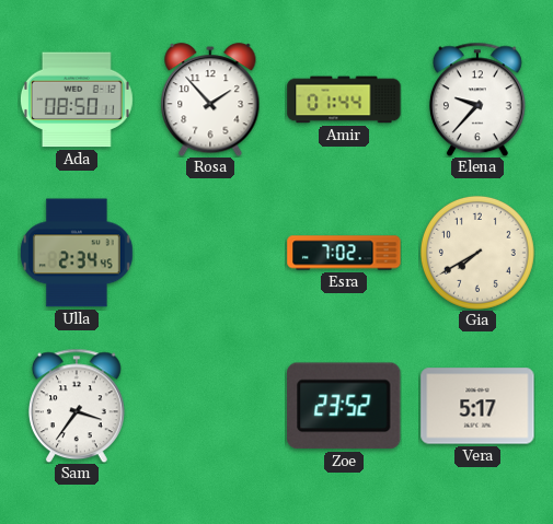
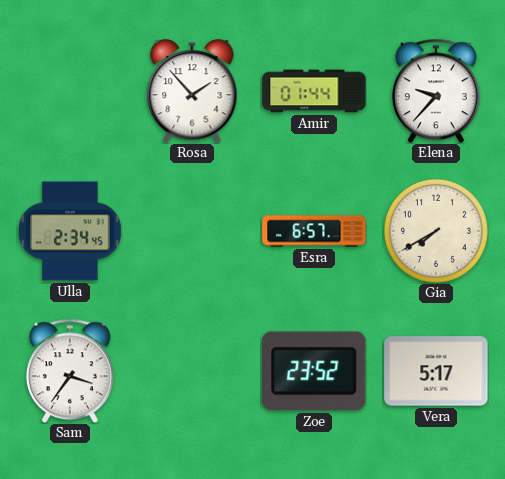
Ada: 08:50 -> none (77, 100)
Esra: 7:02 -> 6:57 (314, 231)
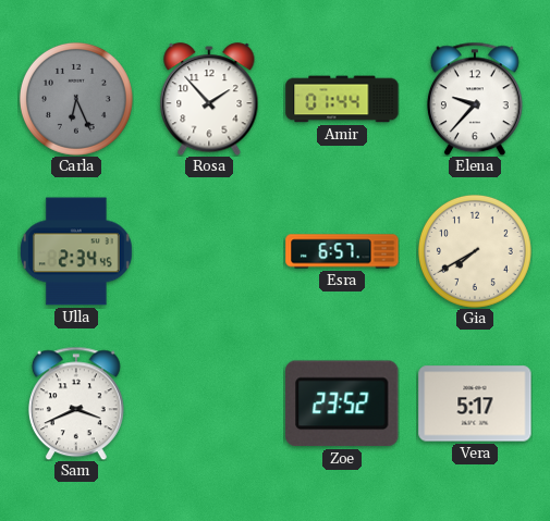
Carla: none -> 6:26 (76, 99)
Sam: 3:36 -> 3:41 (76, 404)
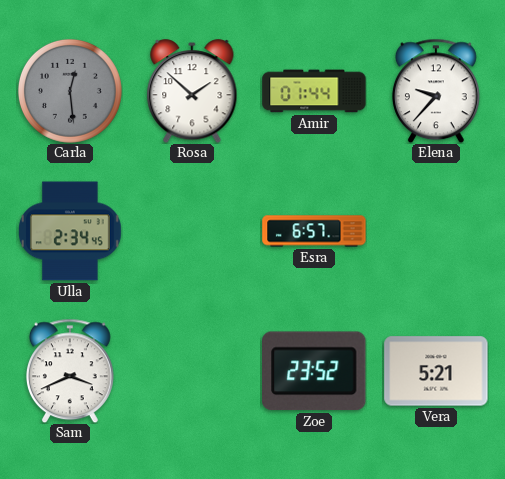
Carla: 6:26 -> 12:29 (70, 91)
Rosa: 1:53 -> 1:52 (192, 91)
Gia: 7:40 -> none (475, 251)
Vera: 5:17 -> 5:21 (436, 371)
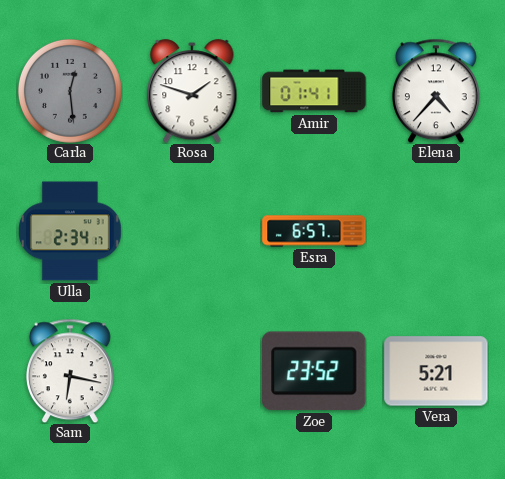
Rosa: 1:52 -> 1:48 (192, 91)
Amir: 01:44 -> 01:41 (314, 91)
Elena: 9:37 -> 4:37 (436, 91)
Ulla: 2:34:45 -> 2:34:17 (71, 231)
Sam: 3:41 -> 6:17 (70, 371)
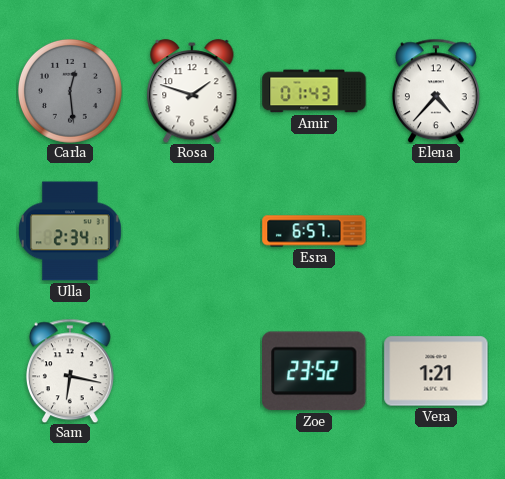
Amir: 01:41 -> 01:43 (314, 91)
Vera: 5:21 -> 1:21 (436, 371)
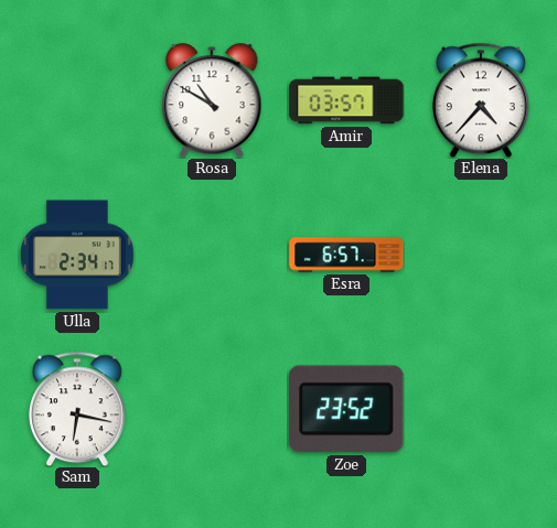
Carla: 12:29 -> none (70, 91)
Rosa: 1:48 -> 10:50 (212, 100)
Amir: 01:43 -> 03:57 (346, 100)
Vera: 1:21 -> none (436, 371)
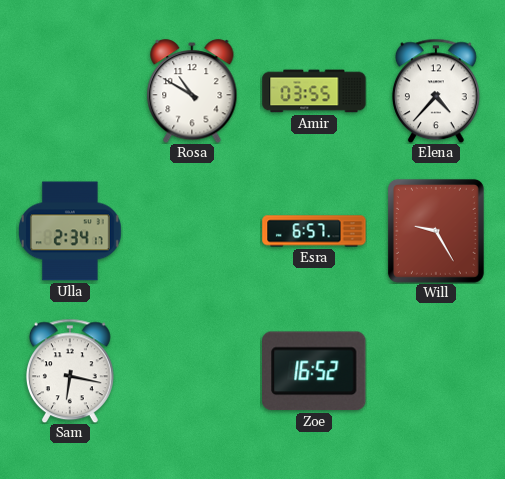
Amir: 03:57 -> 03:55 (314, 91)
Will: none -> 9:25 (436, 231)
Zoe: 23:52 -> 16:52 (314, 371)
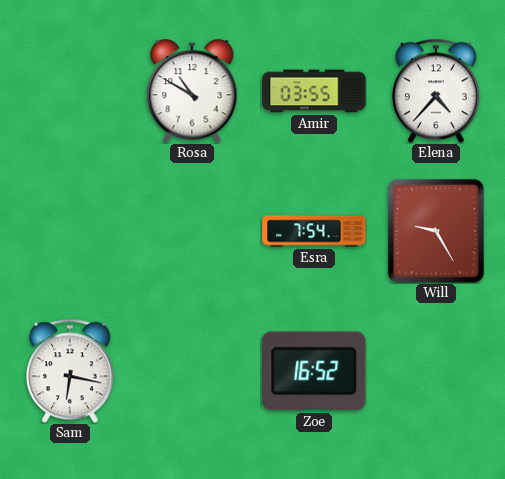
Ulla: 2:34 -> none (71, 231)
Esra: 6:57 -> 7:54 (314, 231)
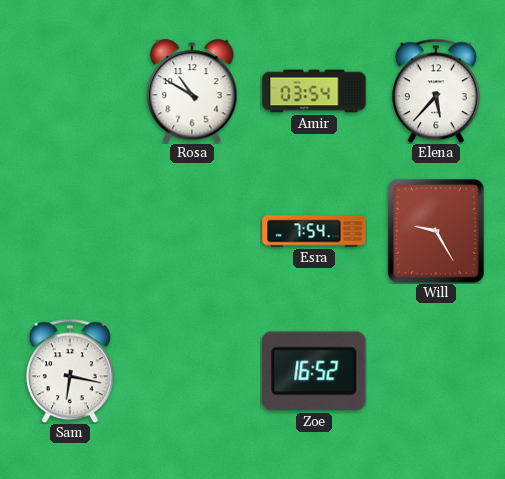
Amir: 03:55 -> 03:54 (314, 91)
Elena: 4:37 -> 5:37 (436, 91)
